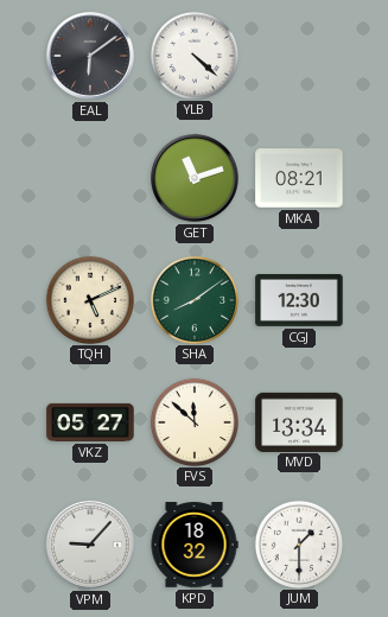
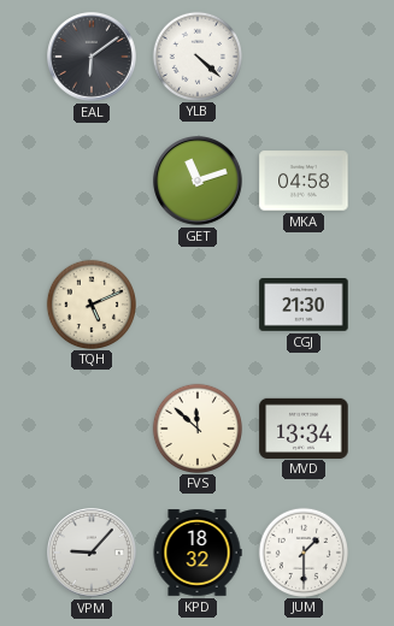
MKA: 08:21 -> 04:58 (304, 181)
SHA: 8:09 -> none (193, 299)
CGJ: 12:30 -> 21:30 (304, 306)
VKZ: 05:27 -> none (90, 422)
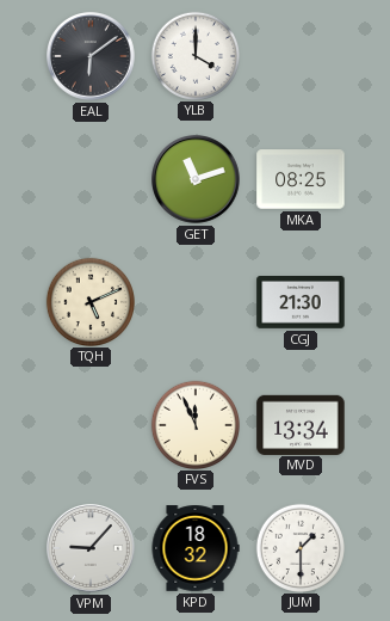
YLB: 4:22 -> 4:00 (194, 55)
MKA: 04:58 -> 08:25 (301, 179)
FVS: 11:52 -> 11:56 (194, 424)
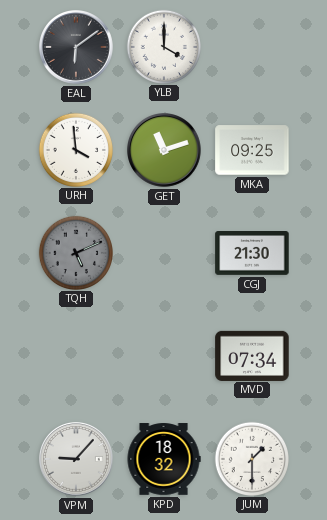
URH: none -> 3:59 (75, 149)
MKA: 08:25 -> 09:25 (252, 150)
TQH dial: cream -> grey (75, 252)
FVS: 11:56 -> none (194, 424)
MVD: 13:34 -> 07:34 (252, 355)
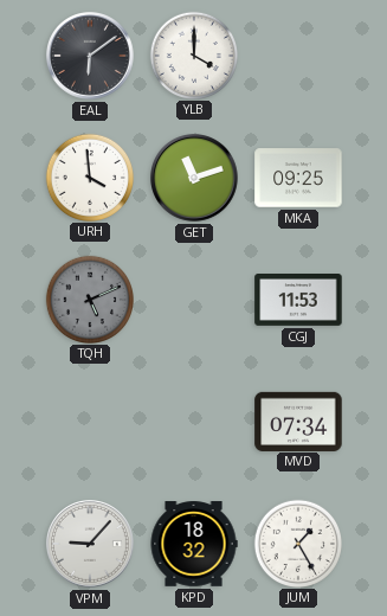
CGJ: 21:30 -> 11:53 (298, 301)
JUM: 1:30 -> 1:25 (297, 543)
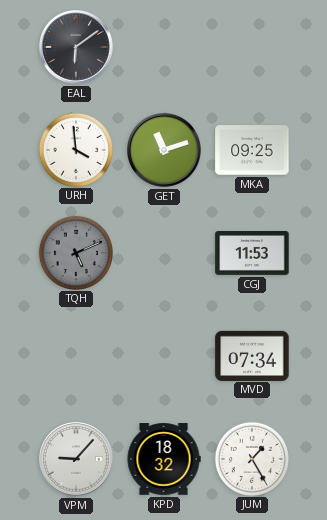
YLB: 4:00 -> none (193, 54)
